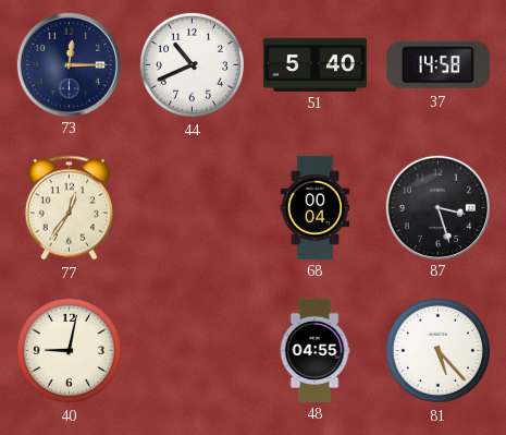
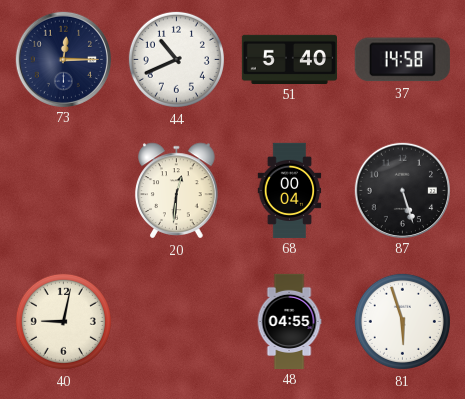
77: 12:36 -> none (69, 208)
20: none -> 12:31 (177, 191)
87: 3:27 -> 5:27 (402, 190)
81: 5:23 -> 5:57 (402, 321)
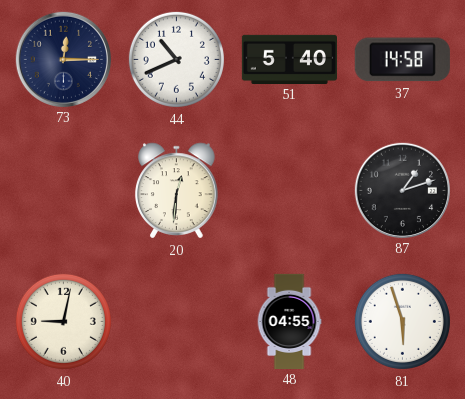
68: 00:04 -> none (290, 190)
87: 5:27 -> 1:12 (402, 190)
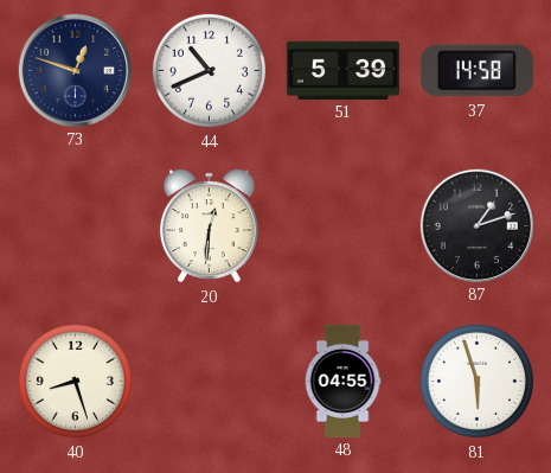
73: 12:15 -> 12:48 (75, 70)
51: 5:40 -> 5:39 (342, 70)
40: 9:02 -> 8:27 (75, 381)
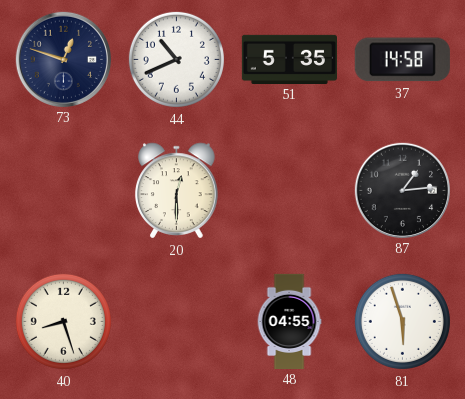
51: 5:39 -> 5:35 (289, 59)
20: 12:31 -> 12:30 (177, 191)
87: 1:12 -> 1:14 (402, 190)
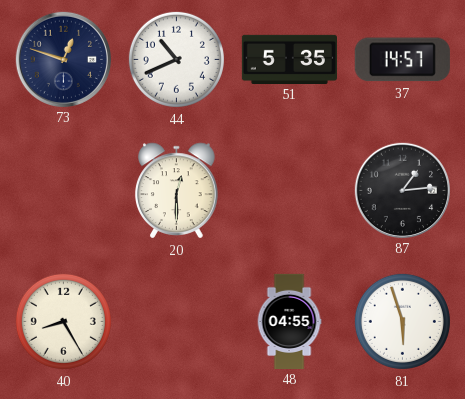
37: 14:58 -> 14:57 (402, 60)
40: 8:27 -> 8:25 (63, 321)
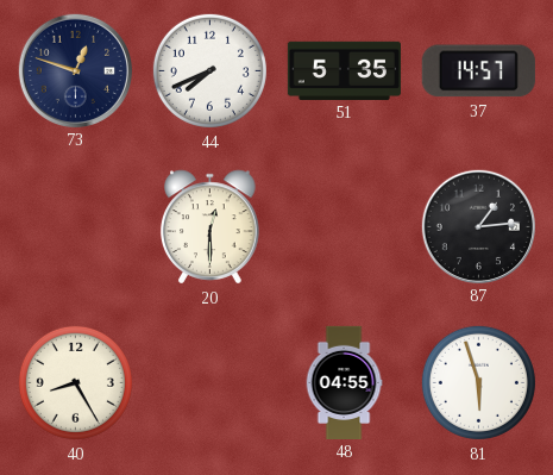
44: 10:41 -> 7:41 (209, 70)
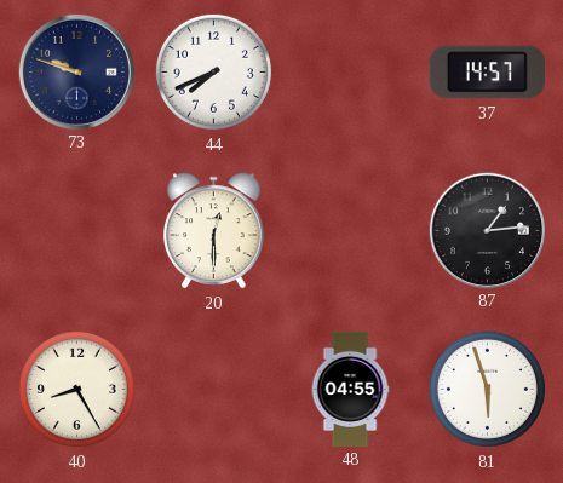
73: 12:48 -> 9:48 (76, 71)
51: 5:35 -> none (344, 70)
